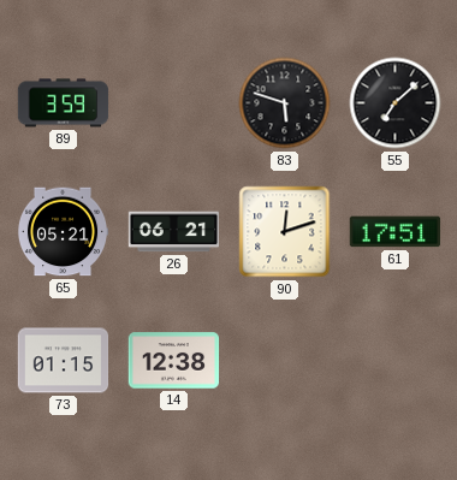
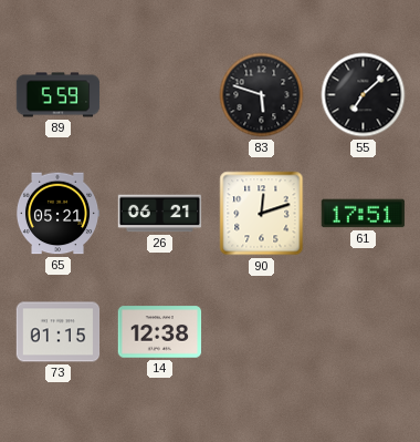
89: 3:59 -> 5:59 (59, 95)
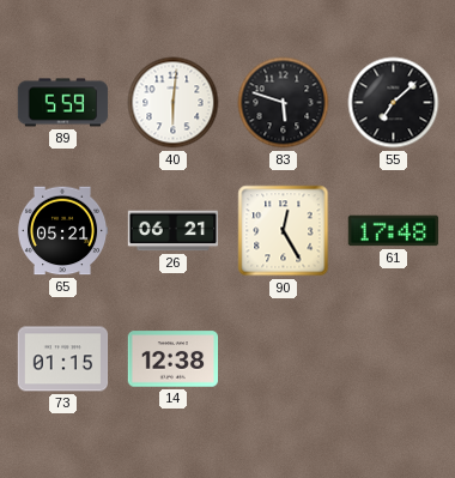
40: none -> 6:01 (174, 103)
90: 12:12 -> 12:25 (284, 231)
61: 17:51 -> 17:48 (394, 231)
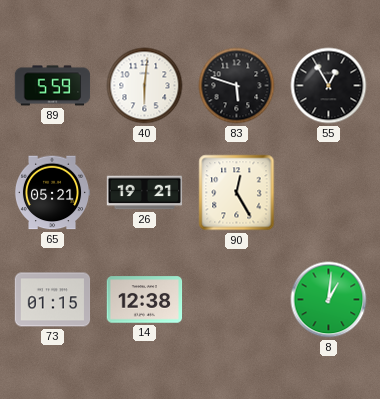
55: 7:08 -> 12:55 (329, 86)
26: 06:21 -> 19:21 (145, 193)
61: 17:48 -> none (394, 231)
8: none -> 1:01 (329, 300)
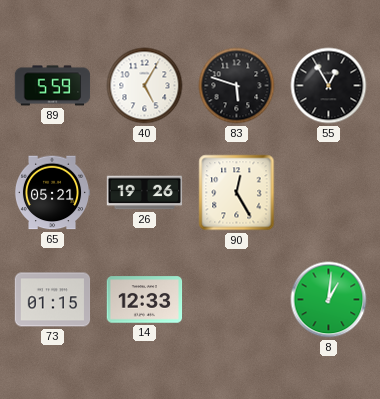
40: 6:01 -> 5:05 (145, 86)
26: 19:21 -> 19:26 (145, 193)
14: 12:38 -> 12:33 (145, 300)
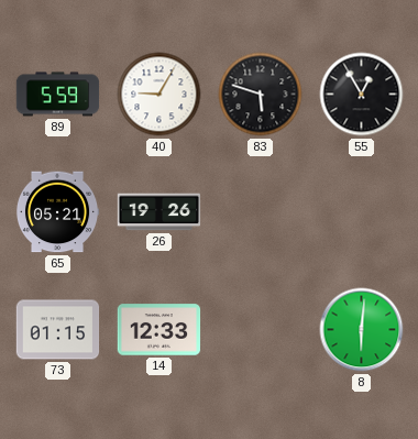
40: 5:05 -> 9:05 (159, 95)
90: 12:25 -> none (237, 193)
8: 1:01 -> 6:01 (362, 330)
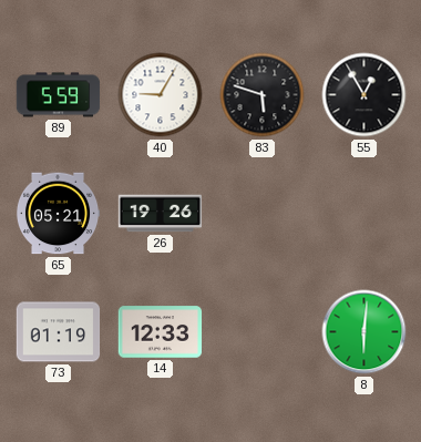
73: 01:15 -> 01:19 (59, 332)
